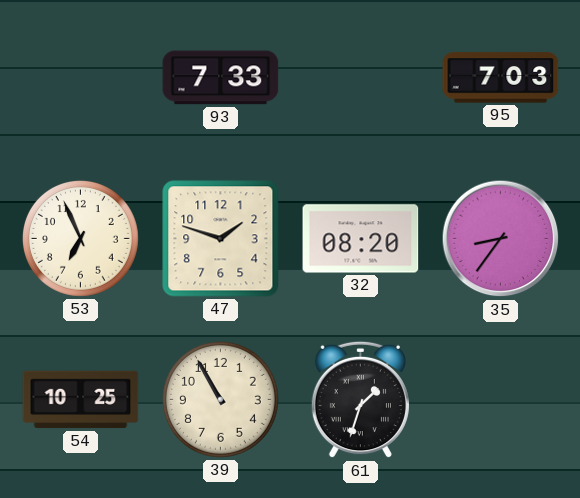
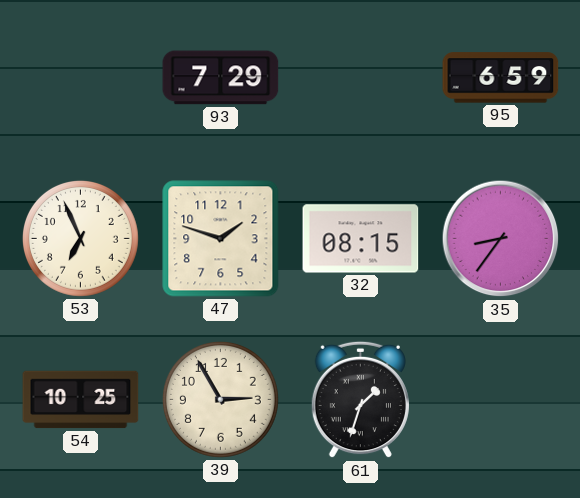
93: 7:33 -> 7:29 (221, 78)
95: 7:03 -> 6:59 (501, 78)
32: 08:20 -> 08:15 (361, 239)
39: 10:55 -> 2:55 (220, 399)
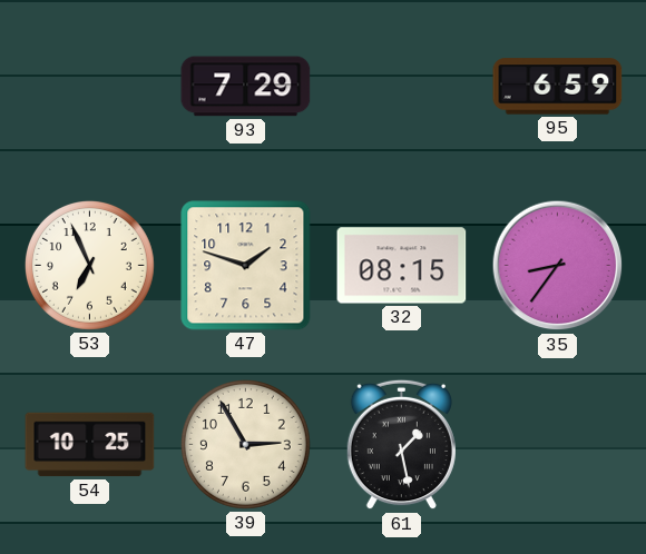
61: 1:33 -> 1:28 (401, 445)
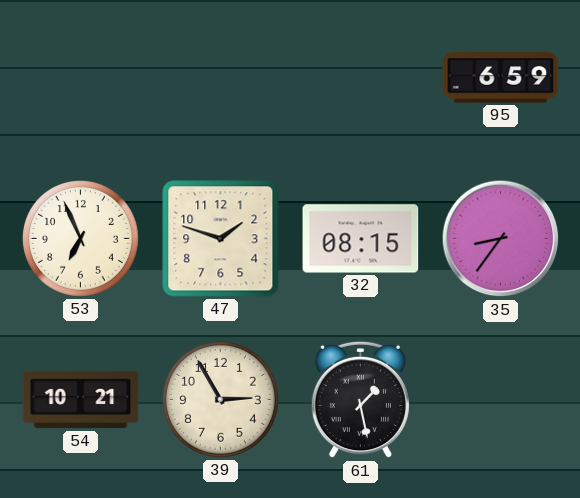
93: 7:29 -> none (246, 87)
54: 10:25 -> 10:21 (81, 400)
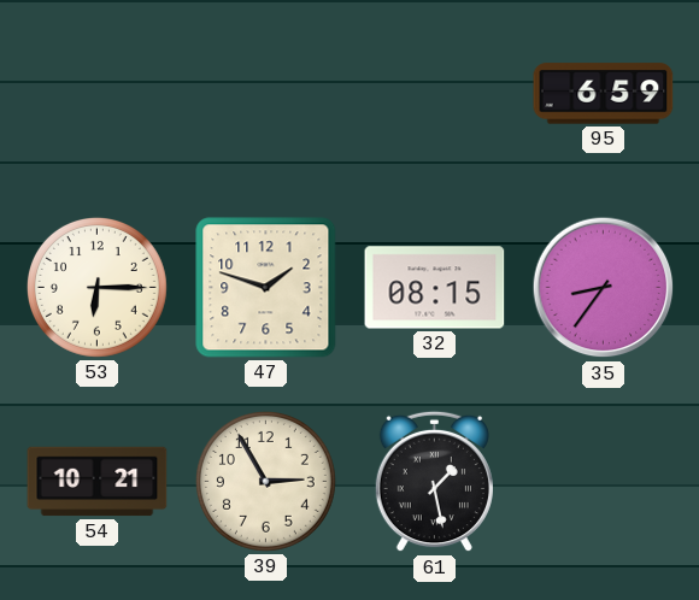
53: 6:56 -> 6:15 (96, 287)
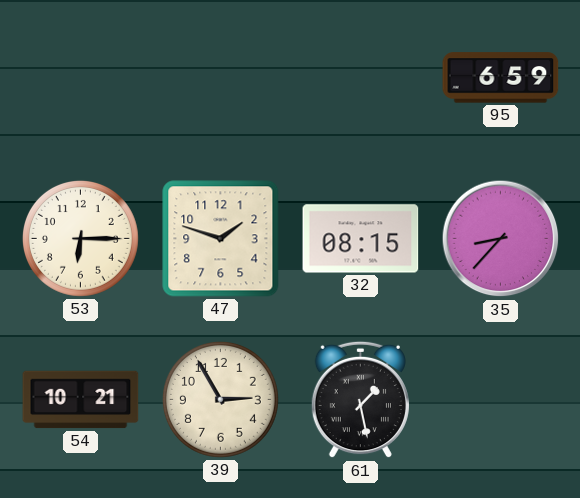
35: 8:36 -> 8:37 (501, 239)
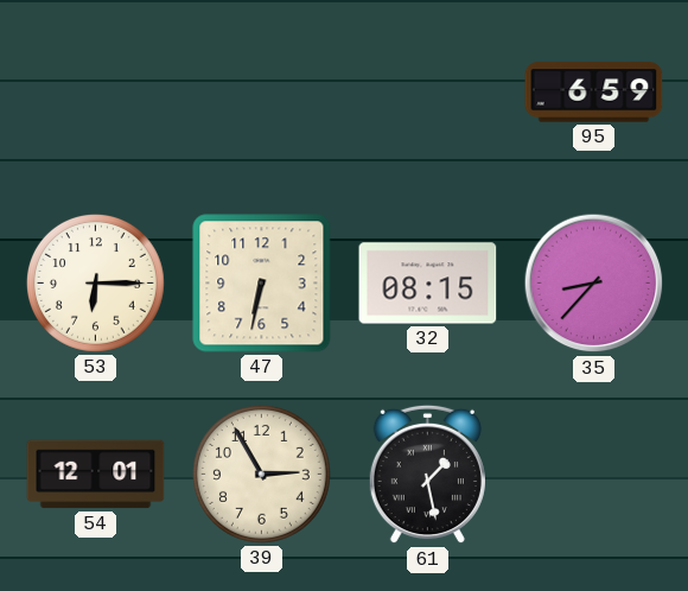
47: 1:48 -> 6:32 (262, 284)
54: 10:21 -> 12:01 (96, 475)
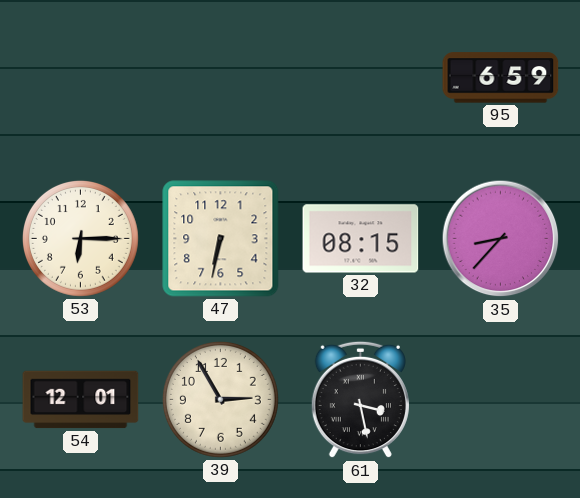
61: 1:28 -> 3:28 (360, 400)
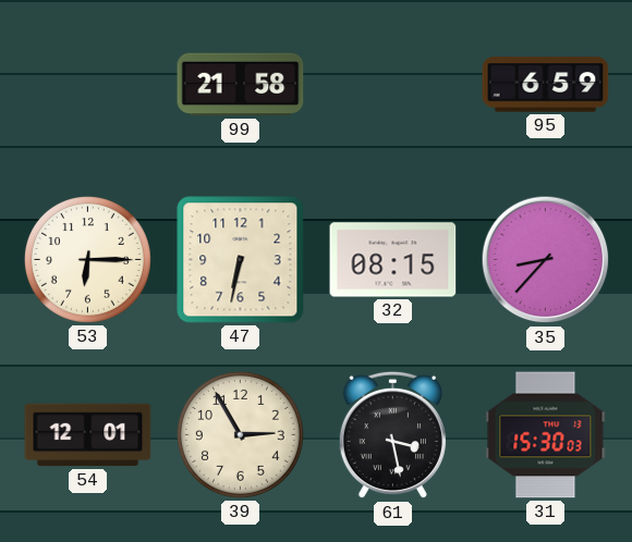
99: none -> 21:58 (241, 85)
31: none -> 15:30 (546, 435)
